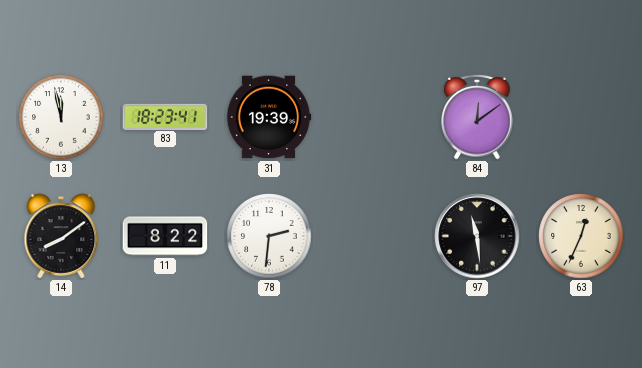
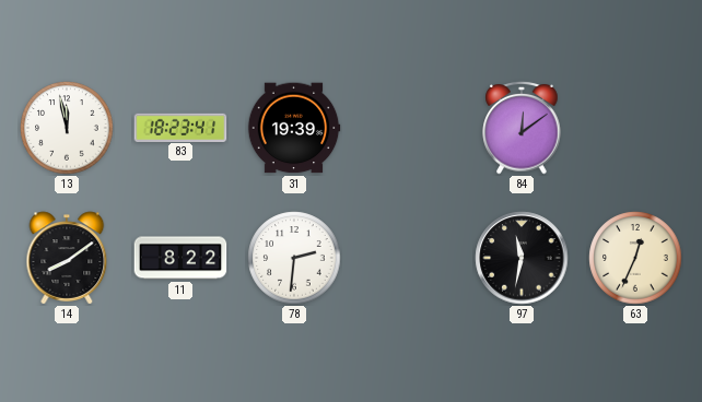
97: 11:29 -> 11:32 (522, 258)
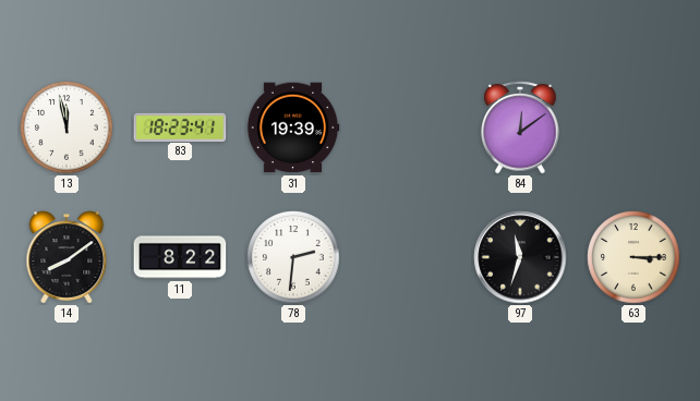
97: 11:32 -> 11:33 (520, 257)
63: 12:34 -> 3:15 (633, 257)
